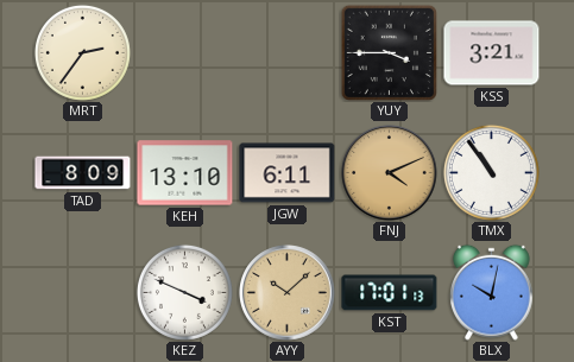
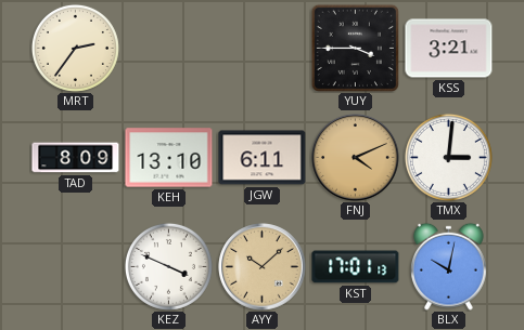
TMX: 10:54 -> 3:01 (448, 157)
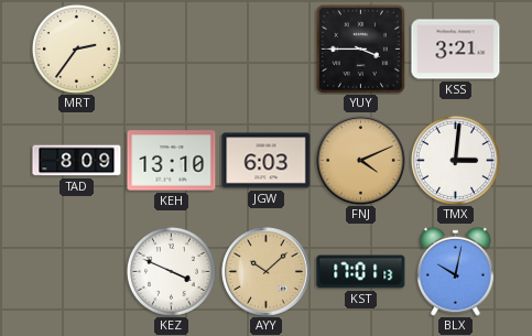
JGW: 6:11 -> 6:03 (267, 161)
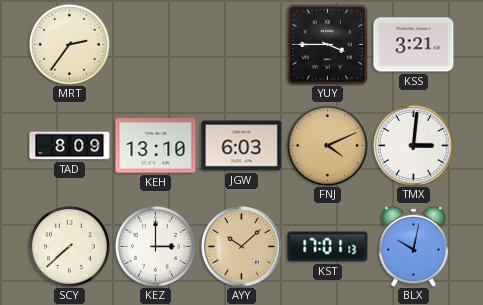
SCY: none -> 7:38 (69, 246)
KEZ: 3:49 -> 3:00 (155, 246)
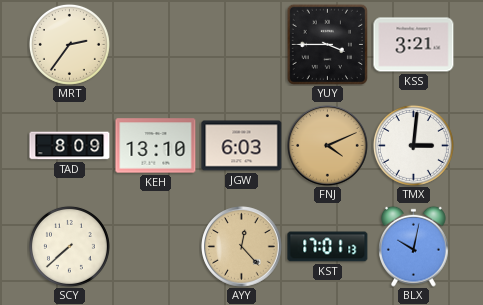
KEZ: 3:00 -> none (155, 246)
AYY: 10:08 -> 12:23 (242, 247)
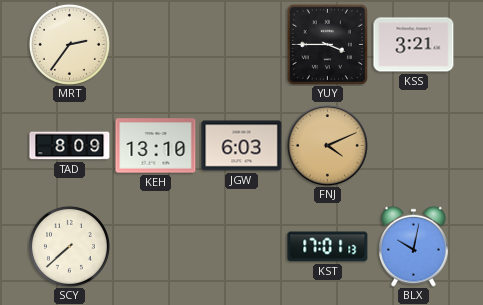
TMX: 3:01 -> none (413, 145)
AYY: 12:23 -> none (242, 247)
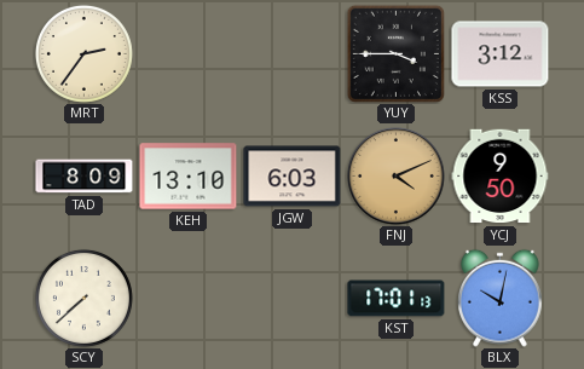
KSS: 3:21 -> 3:12 (501, 54)
YCJ: none -> 9:50 (501, 177)
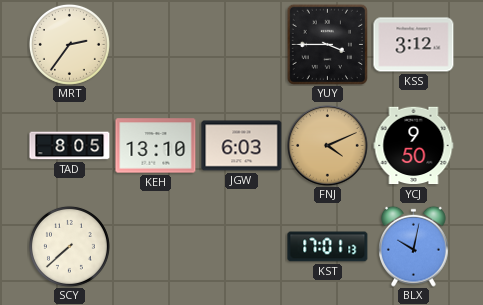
TAD: 8:09 -> 8:05 (70, 146)
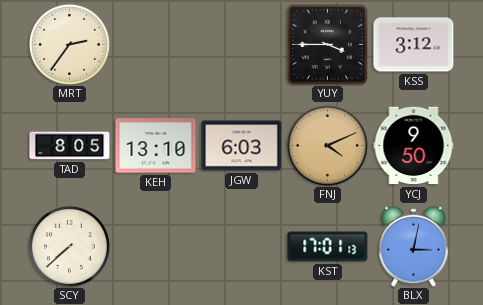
BLX: 10:02 -> 3:02 (414, 246)
